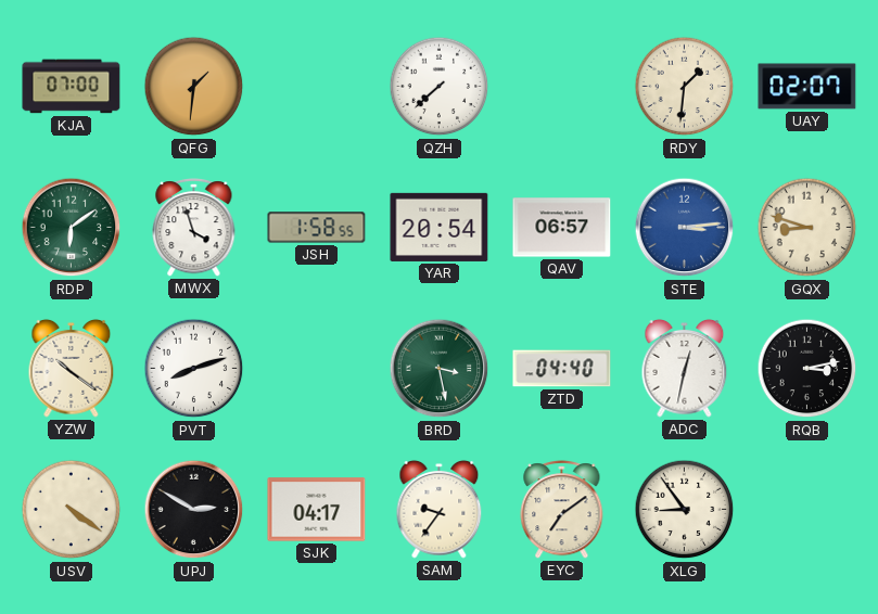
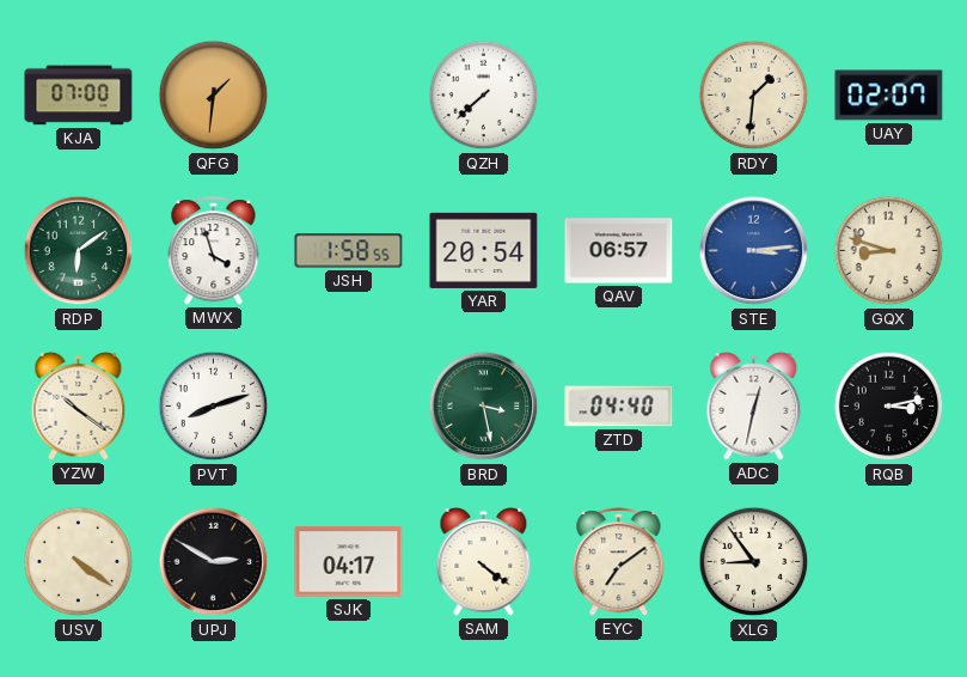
SAM: 9:36 -> 4:21 (484, 561)
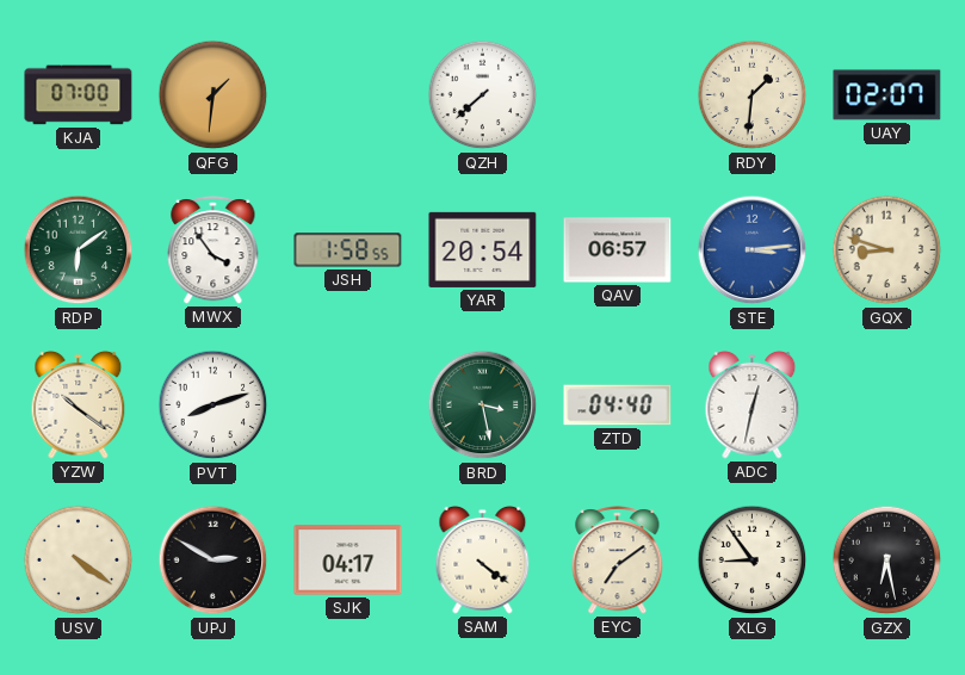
MWX: 3:57 -> 3:54 (214, 250)
RQB: 3:13 -> none (889, 407)
GZX: none -> 6:28 (887, 561)
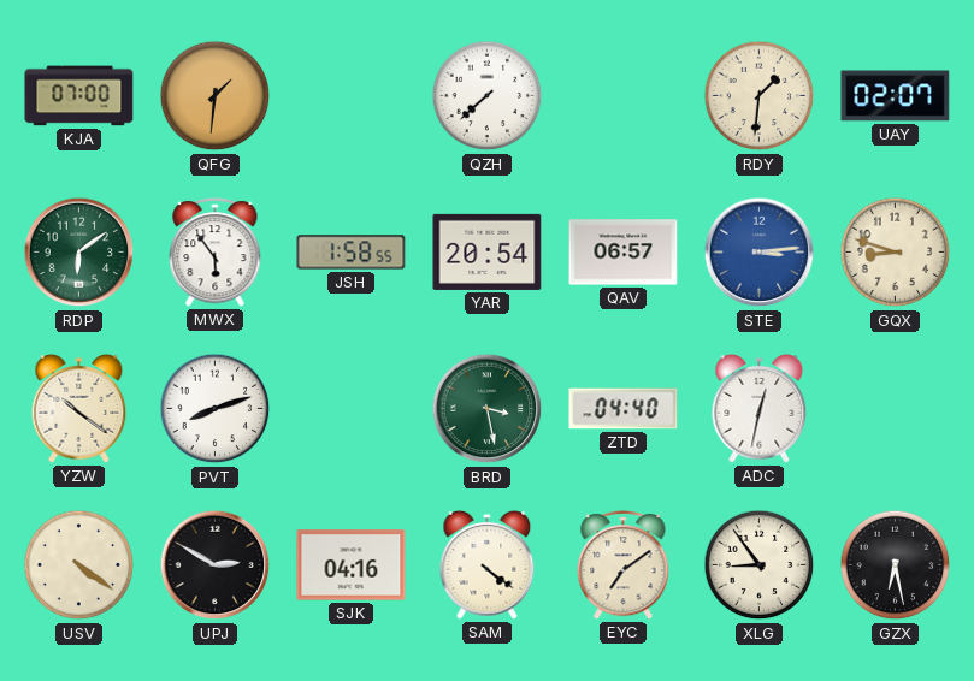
MWX: 3:54 -> 5:54 (216, 253)
SJK: 04:17 -> 04:16 (352, 565)
